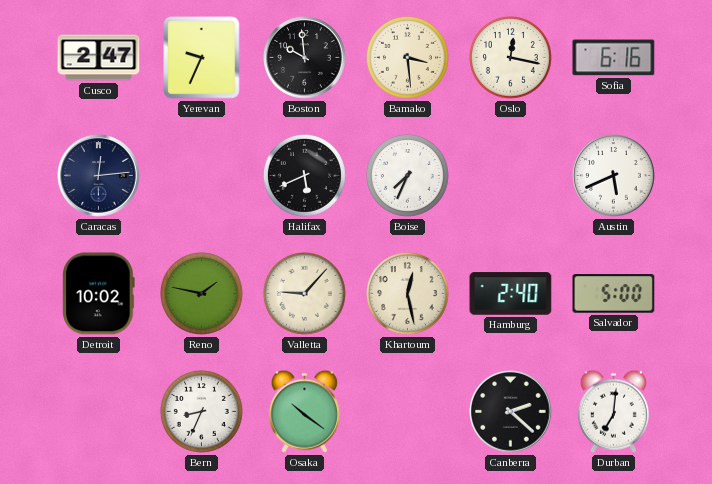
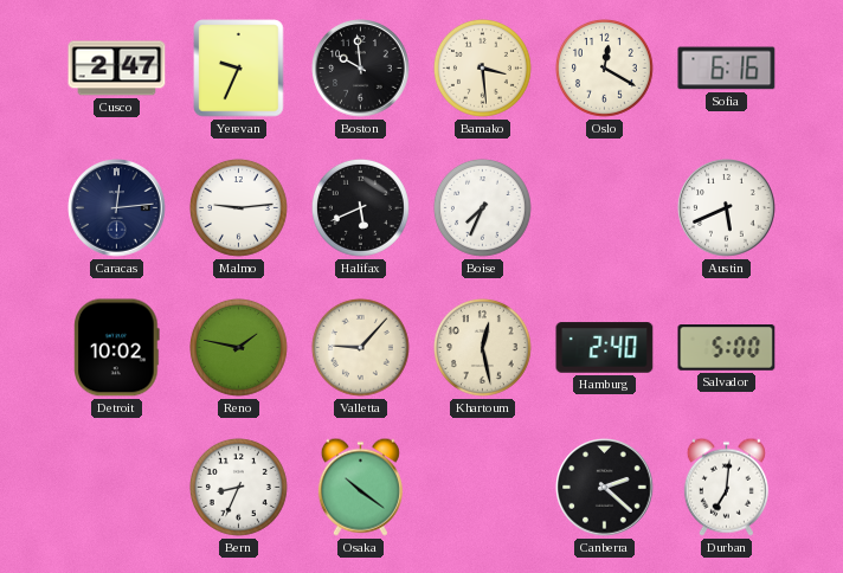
Oslo: 12:17 -> 12:20 (604, 67)
Malmo: none -> 9:14 (238, 207)
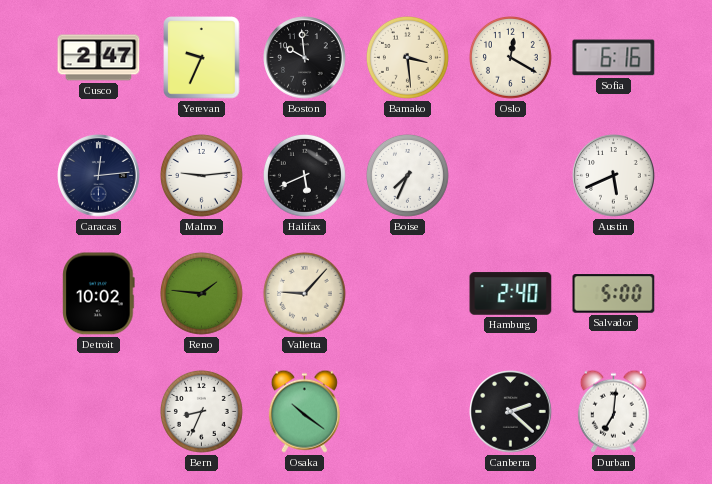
Reno: 1:47 -> 1:46 (201, 293)
Khartoum: 12:28 -> none (482, 347)
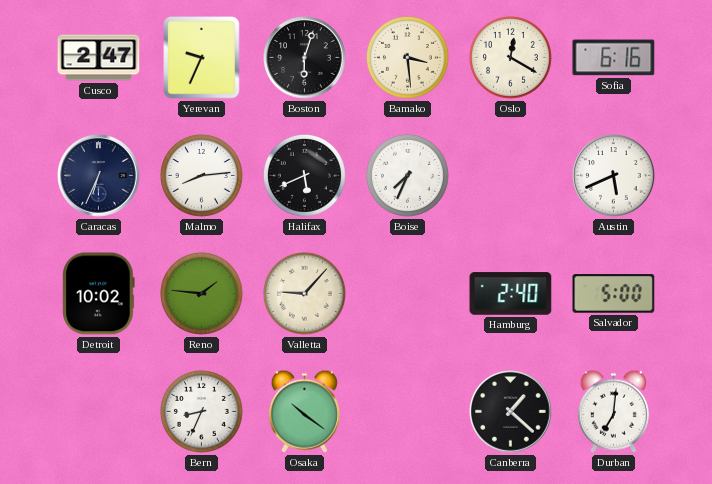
Boston: 9:59 -> 6:03 (305, 58)
Caracas: 12:14 -> 6:34 (99, 176)
Malmo: 9:14 -> 8:14 (201, 175)
Canberra: 2:22 -> 1:22 (511, 412)
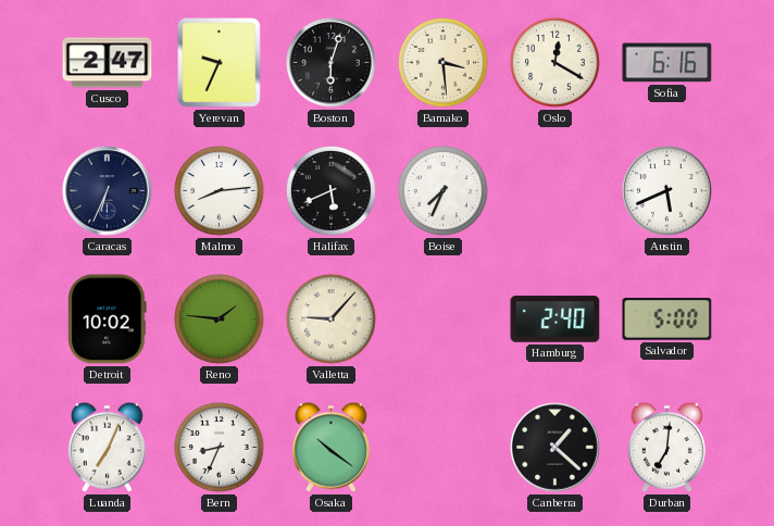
Luanda: none -> 7:04 (107, 447)
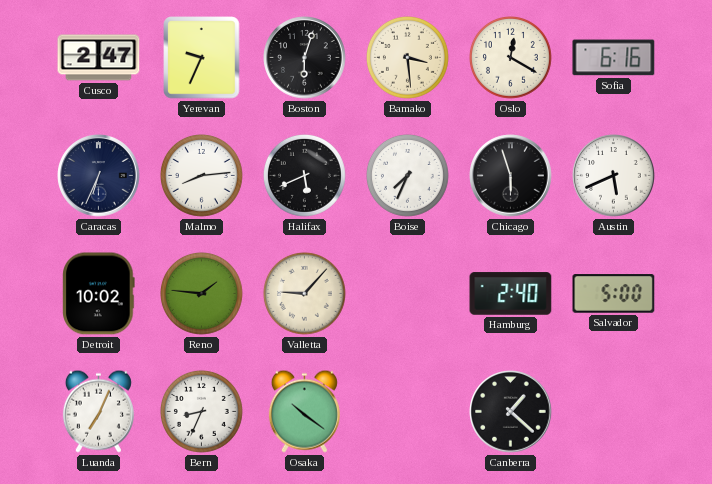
Chicago: none -> 5:57 (511, 176)
Durban: 7:01 -> none (666, 447)
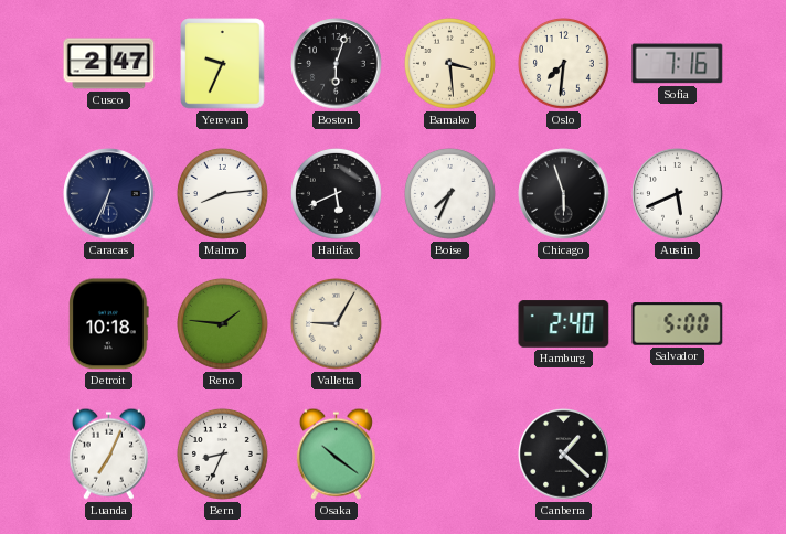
Oslo: 12:20 -> 7:31 (563, 63)
Sofia: 6:16 -> 7:16 (678, 64)
Detroit: 10:02 -> 10:18 (109, 324)
Valletta: 9:07 -> 9:05 (336, 323)
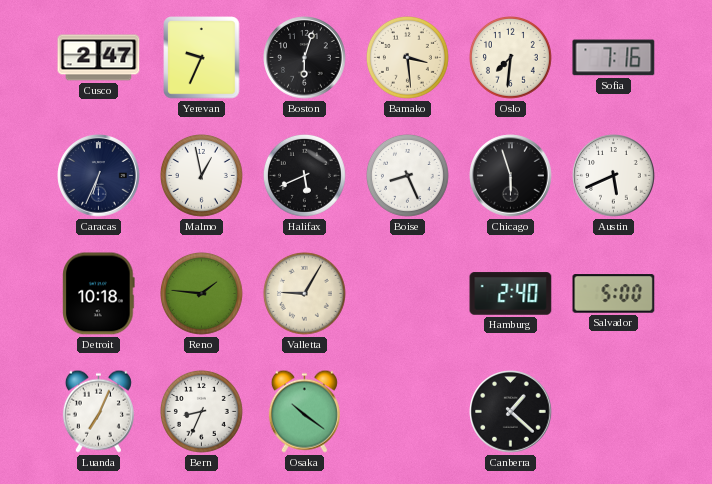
Malmo: 8:14 -> 12:58 (201, 175)
Boise: 7:34 -> 8:26 (407, 175)
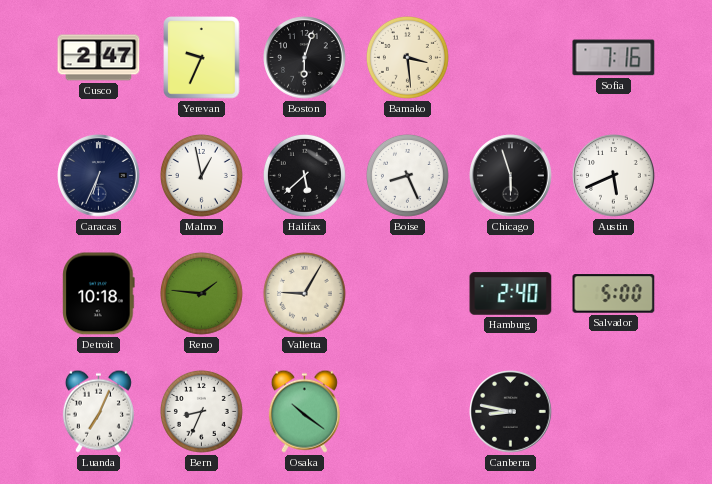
Oslo: 7:31 -> none (510, 57)
Halifax: 5:41 -> 5:38 (304, 175)
Canberra: 1:22 -> 8:47 (511, 412)
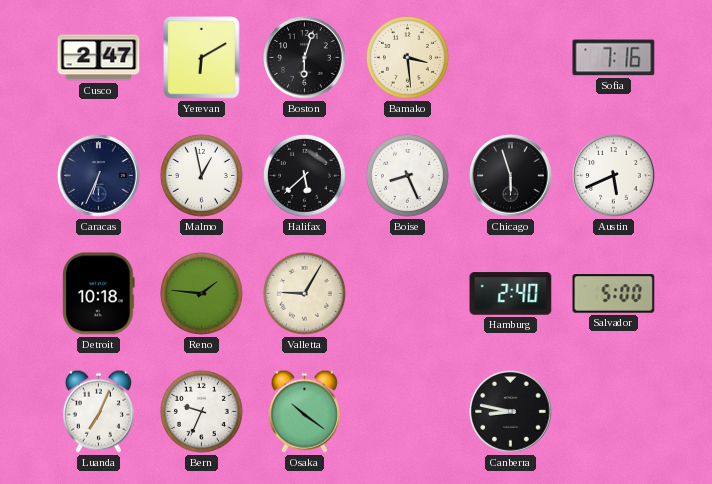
Yerevan: 9:34 -> 6:10 (202, 58)
Bern: 8:34 -> 9:34 (201, 411)
